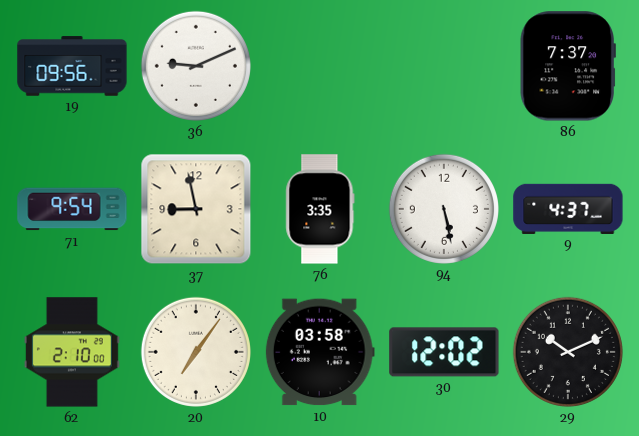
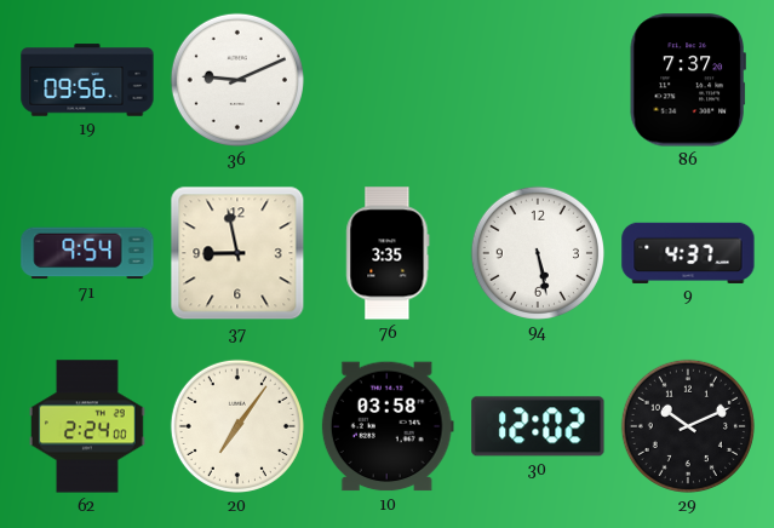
62: 2:10 -> 2:24 (87, 426)
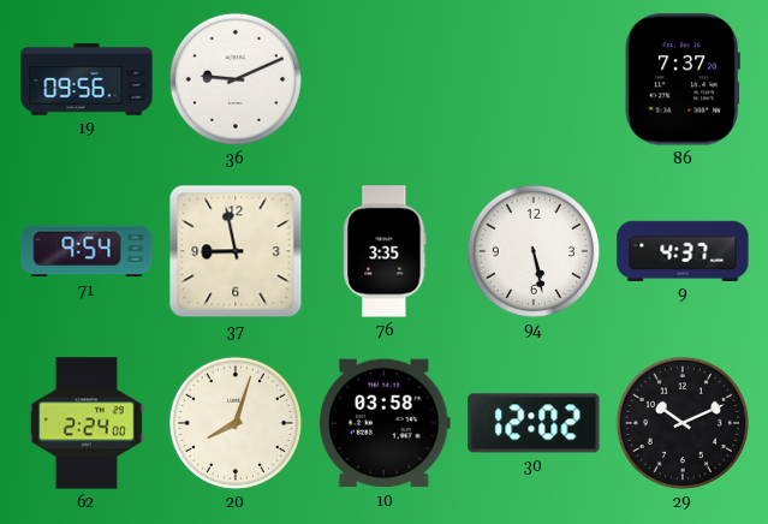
20: 7:06 -> 8:03 (236, 423)
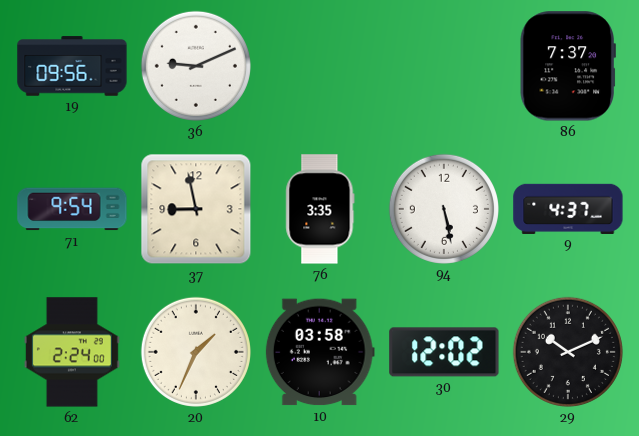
20: 8:03 -> 1:34 (196, 352)
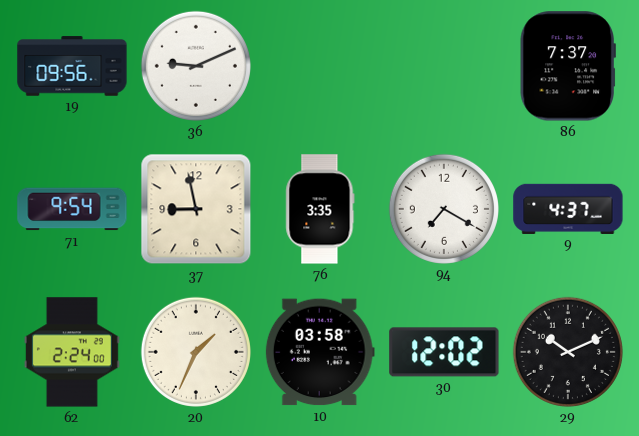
94: 5:28 -> 7:20 (444, 209)
